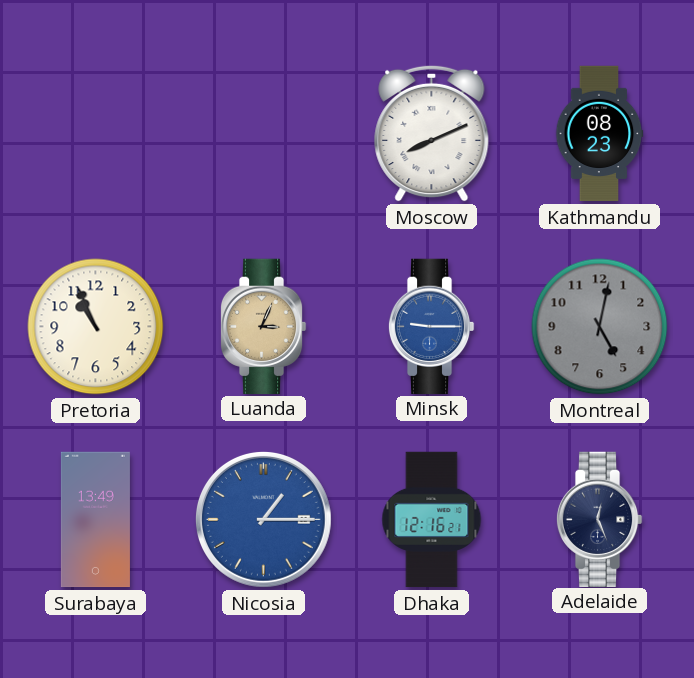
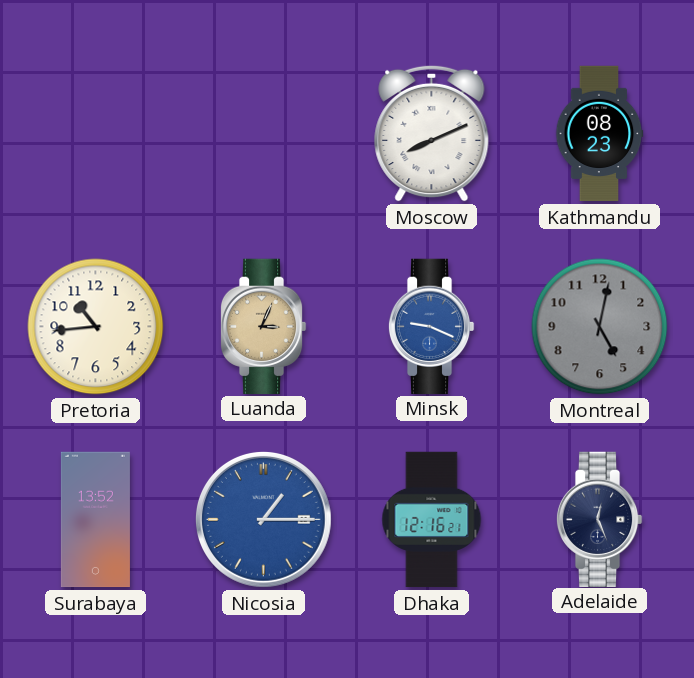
Pretoria: 10:56 -> 10:44 (96, 327)
Minsk: 9:15 -> 9:19 (431, 326)
Surabaya: 13:49 -> 13:52 (95, 520)
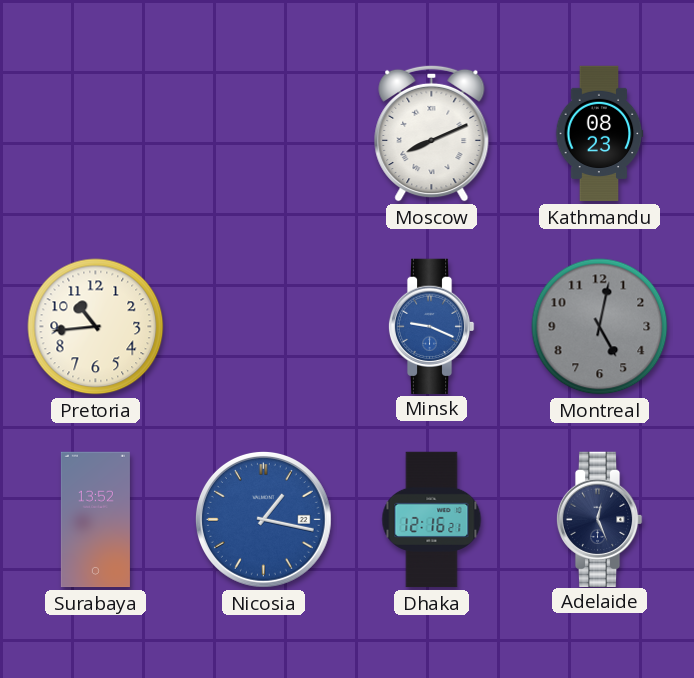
Luanda: 3:04 -> none (263, 326)
Nicosia: 1:15 -> 1:17 (263, 519)
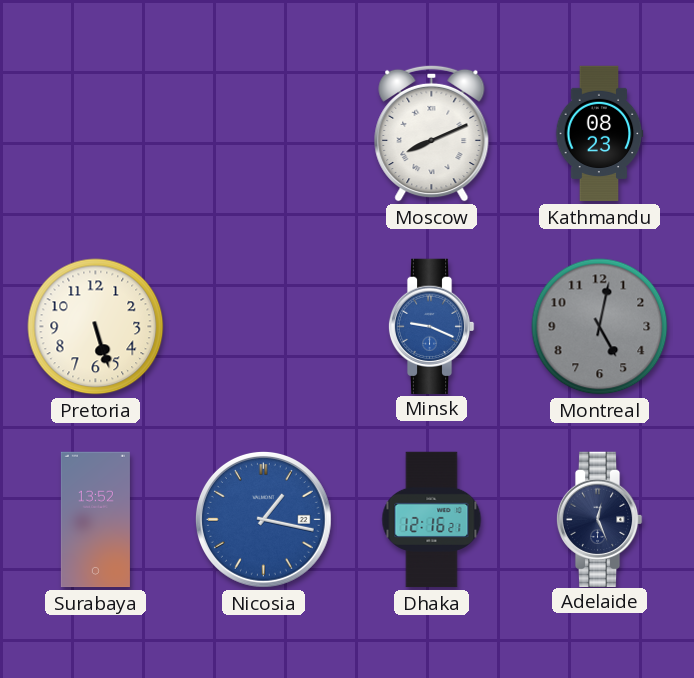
Pretoria: 10:44 -> 5:27 (96, 327)
